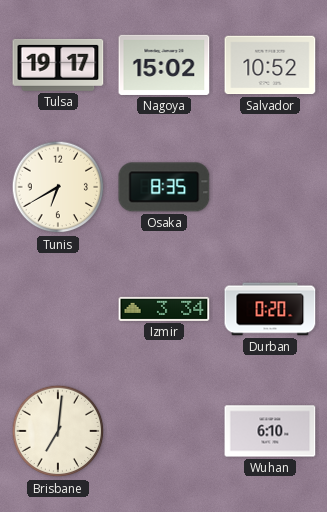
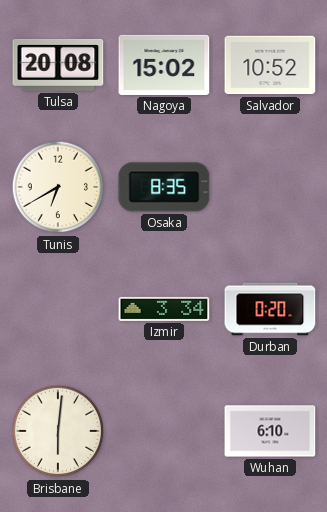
Tulsa: 19:17 -> 20:08 (58, 65)
Brisbane: 7:01 -> 6:01 (58, 431)
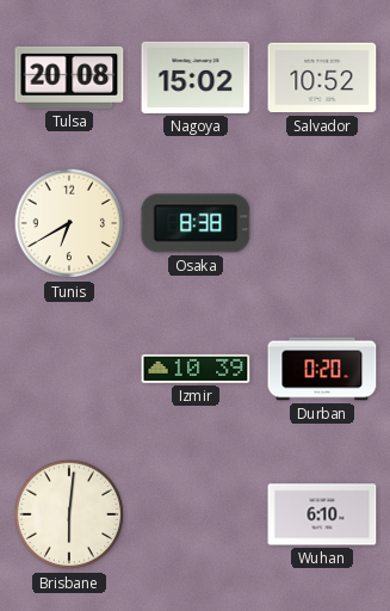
Osaka: 8:35 -> 8:38 (196, 223)
Izmir: 3:34 -> 10:39 (196, 369)
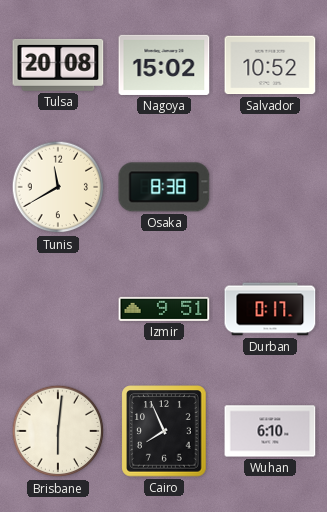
Tunis: 6:40 -> 11:40 (58, 187)
Izmir: 10:39 -> 9:51 (164, 309)
Durban: 0:20 -> 0:17 (270, 309)
Cairo: none -> 7:56 (164, 431)
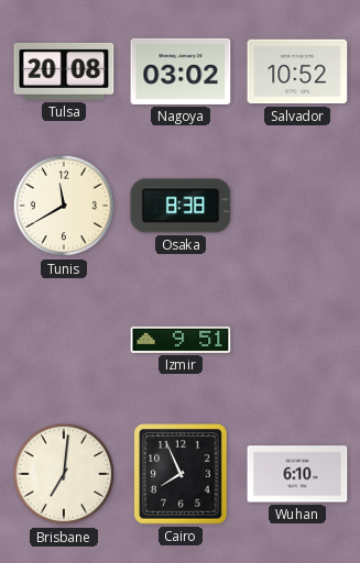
Nagoya: 15:02 -> 03:02 (181, 71)
Durban: 0:17 -> none (270, 309)
Brisbane: 6:01 -> 7:01 (64, 474)
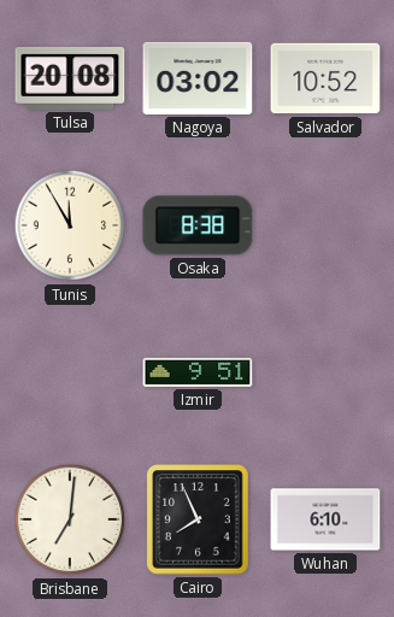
Tunis: 11:40 -> 11:55 (70, 225)
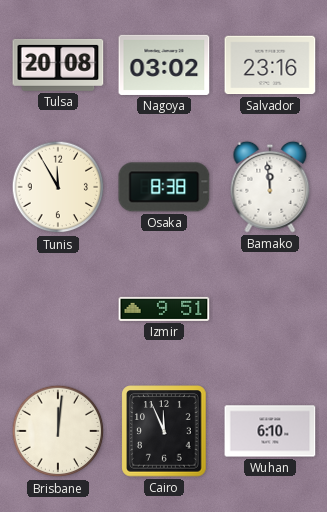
Salvador: 10:52 -> 23:16 (270, 65)
Bamako: none -> 11:59 (270, 187)
Brisbane: 7:01 -> 12:01 (58, 431)
Cairo: 7:56 -> 11:56 (164, 431)
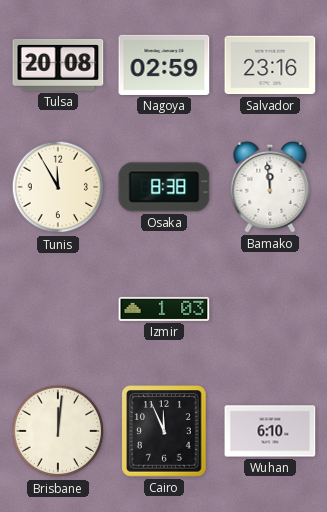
Nagoya: 03:02 -> 02:59 (164, 65)
Izmir: 9:51 -> 1:03 (164, 309)
